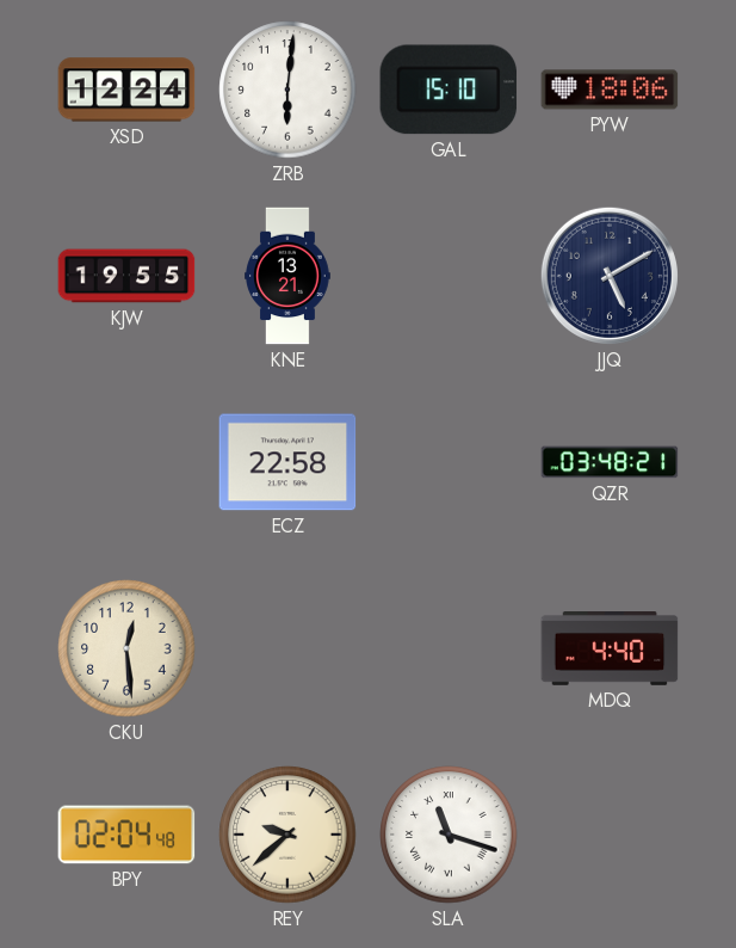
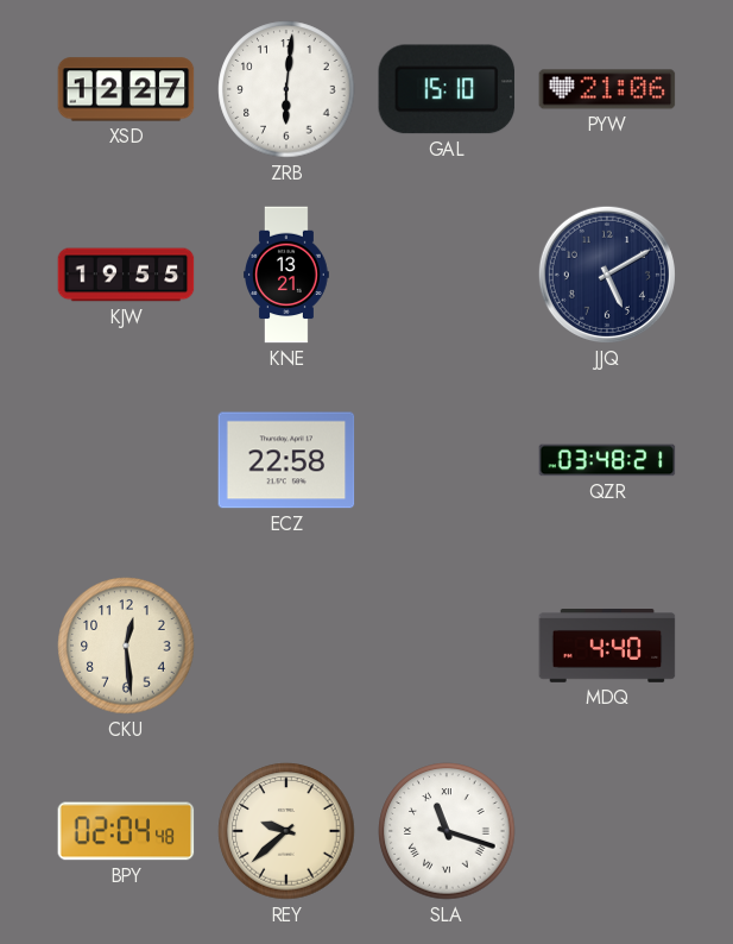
XSD: 12:24 -> 12:27 (126, 89)
PYW: 18:06 -> 21:06 (607, 89)
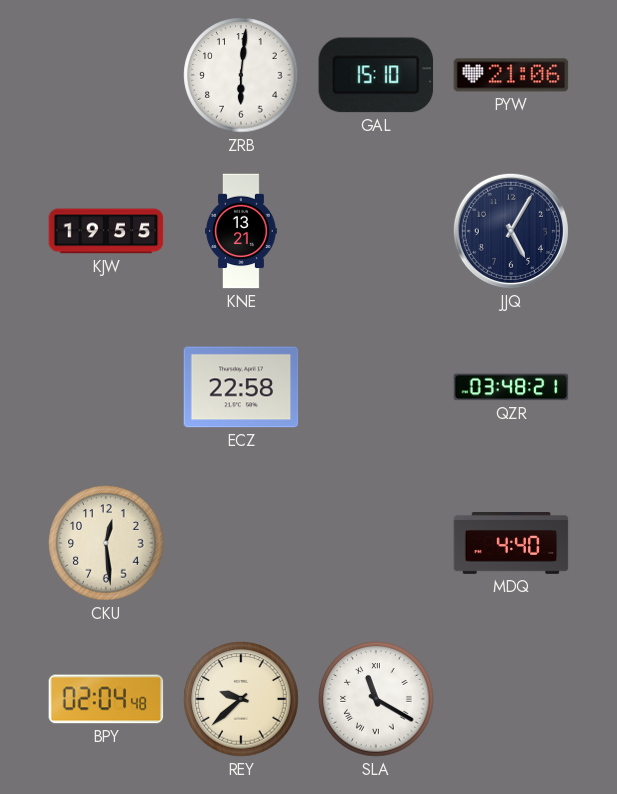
XSD: 12:27 -> none (126, 89)
JJQ: 5:10 -> 5:05 (511, 231)
SLA: 11:18 -> 11:20 (376, 699)
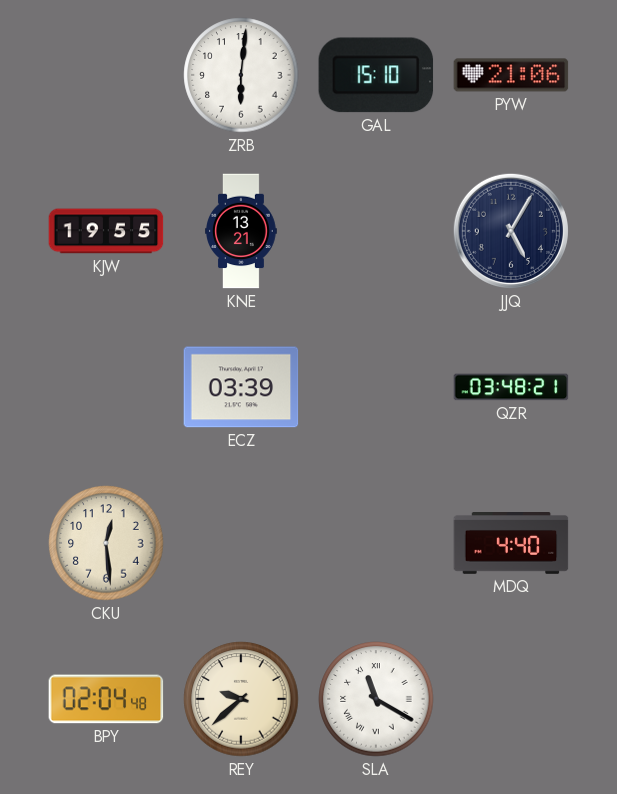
ECZ: 22:58 -> 03:39 (241, 387)
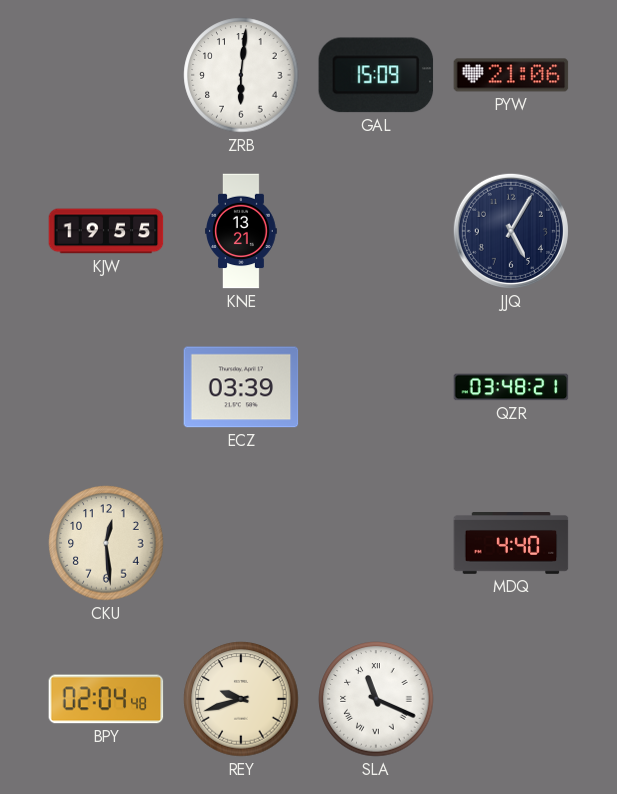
GAL: 15:10 -> 15:09 (376, 75)
REY: 9:38 -> 9:42 (241, 699)
SLA: 11:20 -> 11:19 (376, 699)
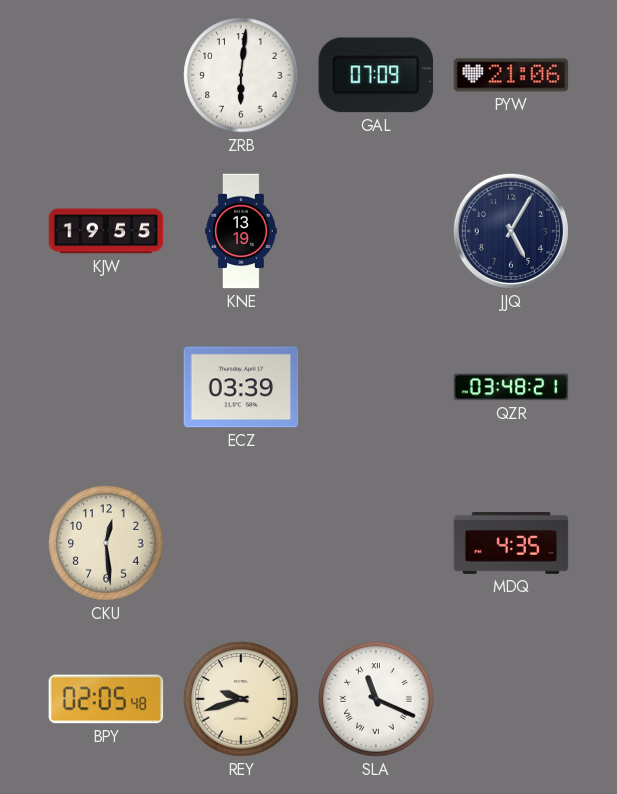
GAL: 15:09 -> 07:09 (376, 75)
KNE: 13:21 -> 13:19 (241, 231)
MDQ: 4:40 -> 4:35 (511, 543)
BPY: 02:04 -> 02:05 (106, 699)
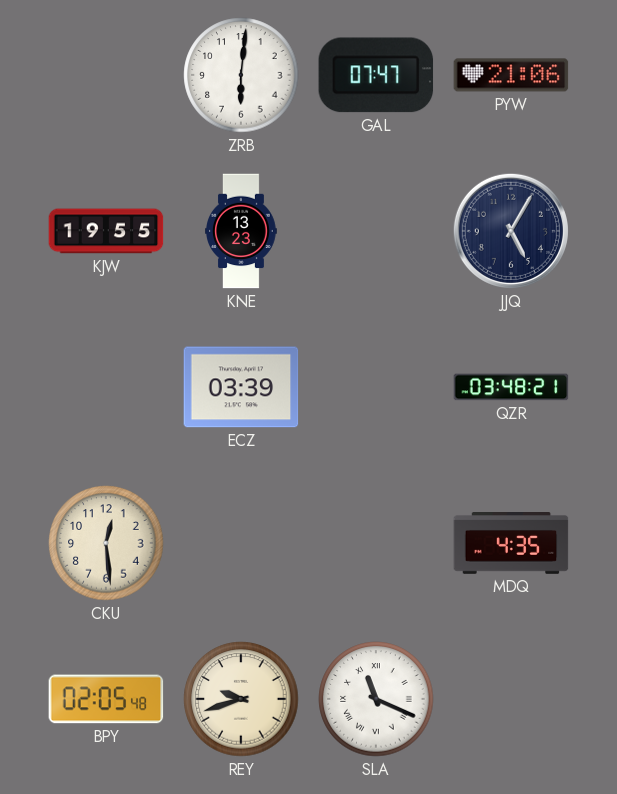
GAL: 07:09 -> 07:47 (376, 75)
KNE: 13:19 -> 13:23 (241, 231)
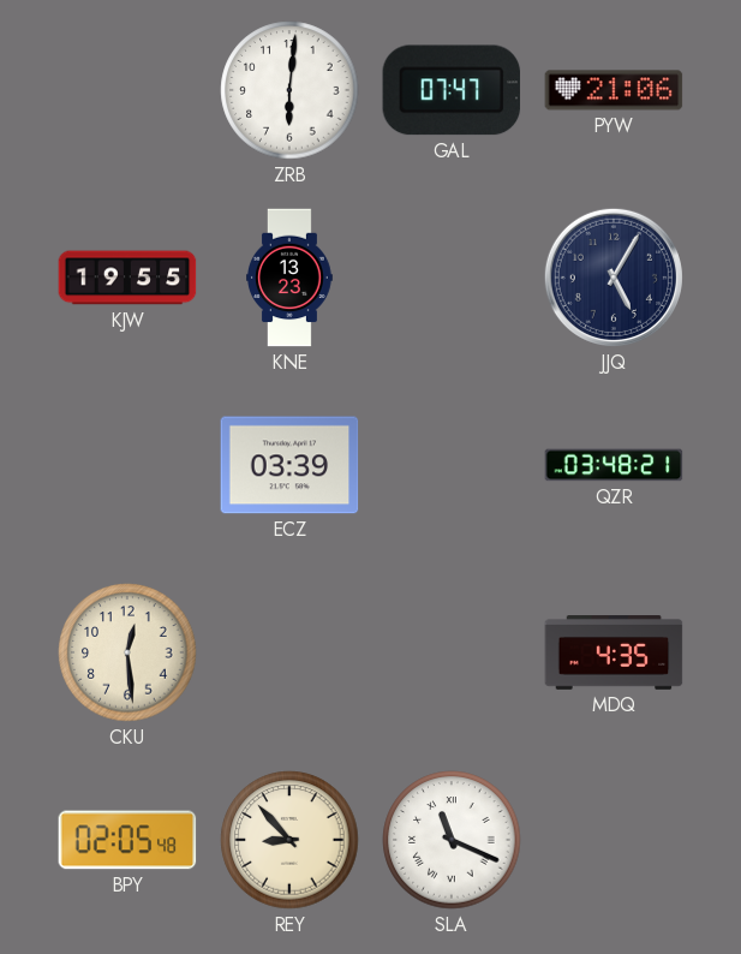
REY: 9:42 -> 8:53 (289, 840)
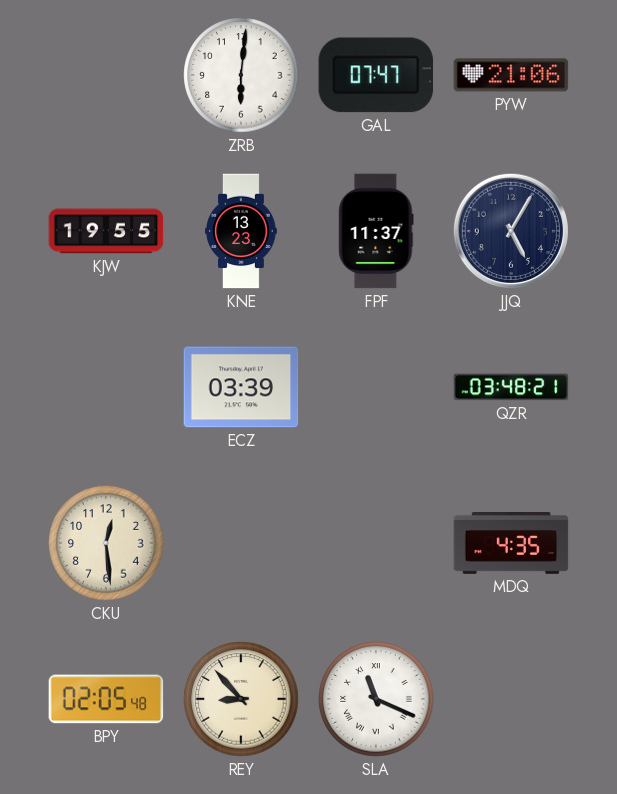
FPF: none -> 11:37 (376, 231)
